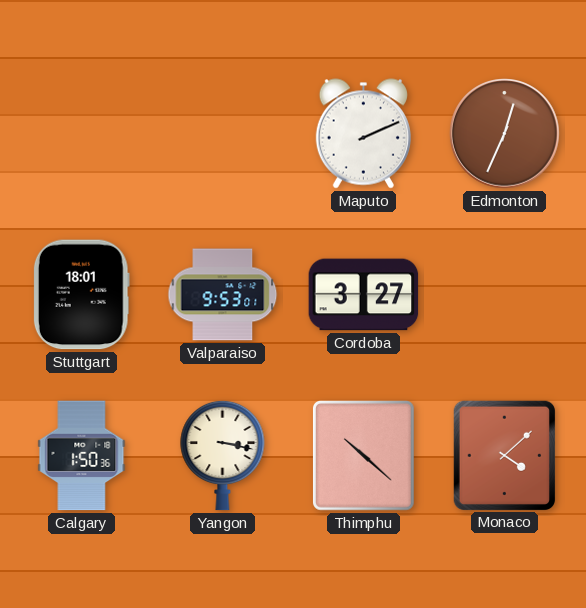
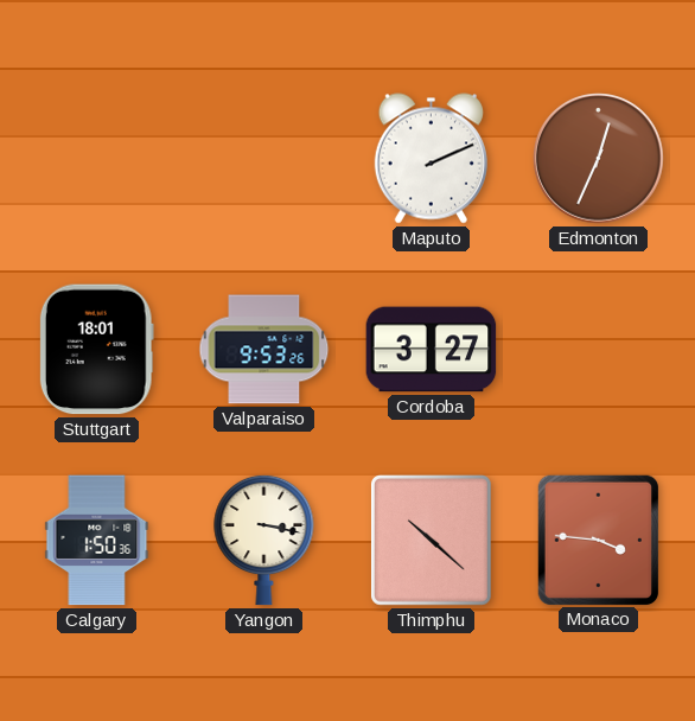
Valparaiso: 9:53:01 -> 9:53:26 (264, 350)
Monaco: 4:08 -> 3:46 (598, 540)
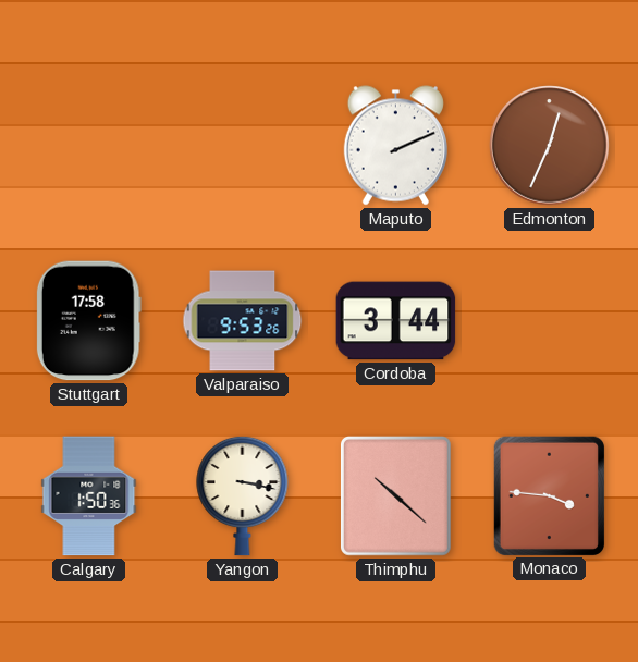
Stuttgart: 18:01 -> 17:58 (88, 321)
Cordoba: 3:27 -> 3:44 (396, 321)
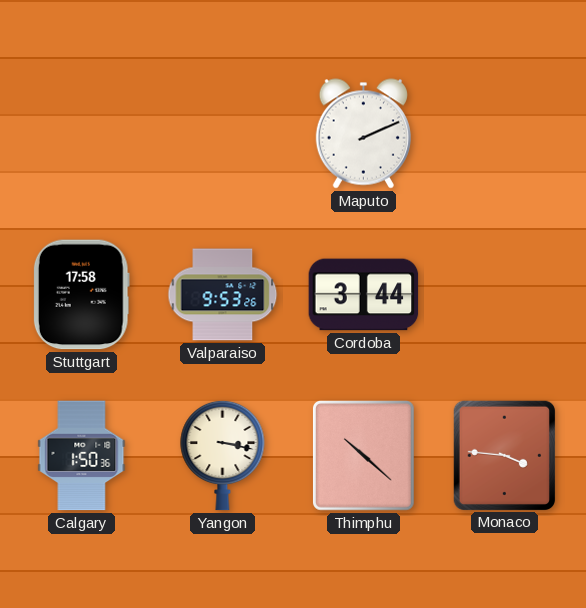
Edmonton: 12:34 -> none (550, 146)
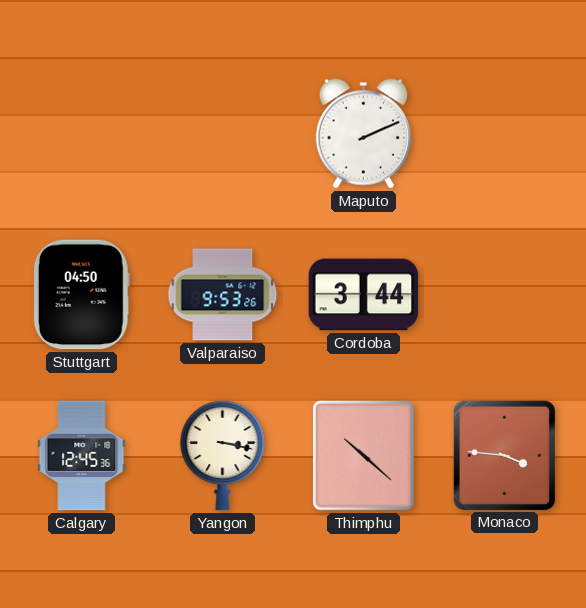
Stuttgart: 17:58 -> 04:50 (81, 295)
Calgary: 1:50 -> 12:45 (82, 456)
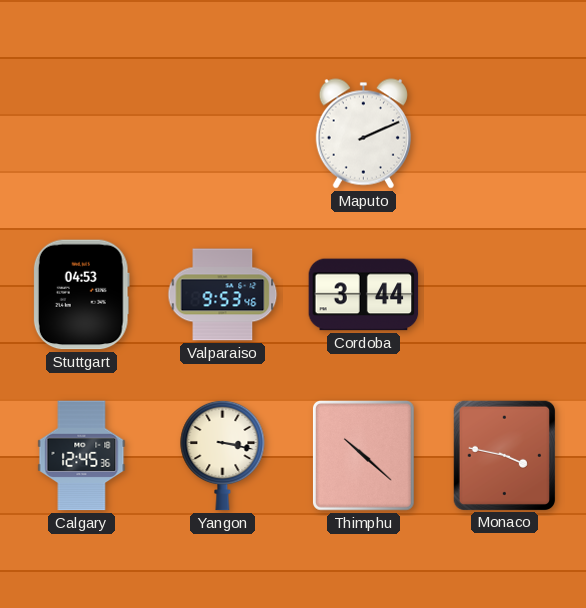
Stuttgart: 04:50 -> 04:53 (81, 295)
Valparaiso: 9:53:26 -> 9:53:46 (223, 295)
Monaco: 3:46 -> 3:47 (504, 455)
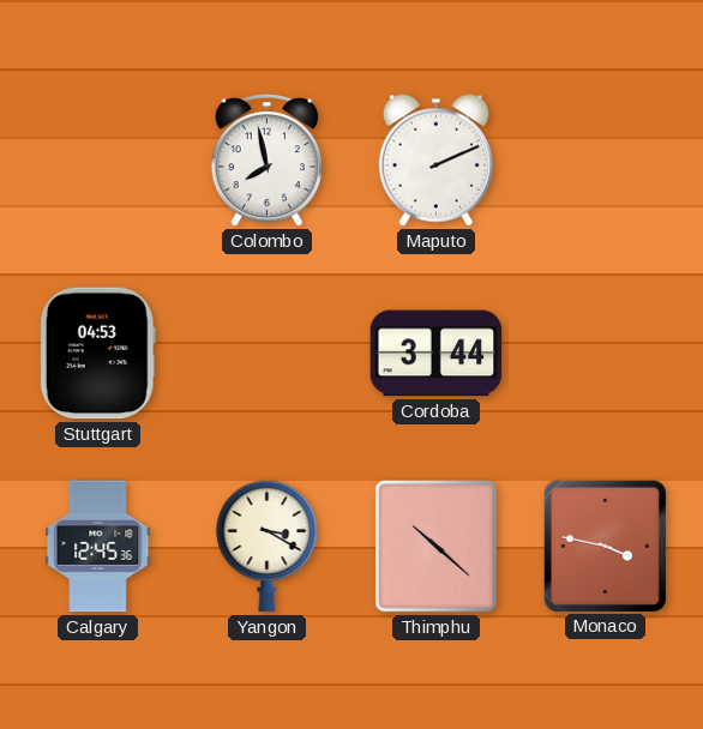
Colombo: none -> 7:58 (266, 161)
Valparaiso: 9:53 -> none (223, 295)
Yangon: 3:17 -> 3:20 (268, 546)
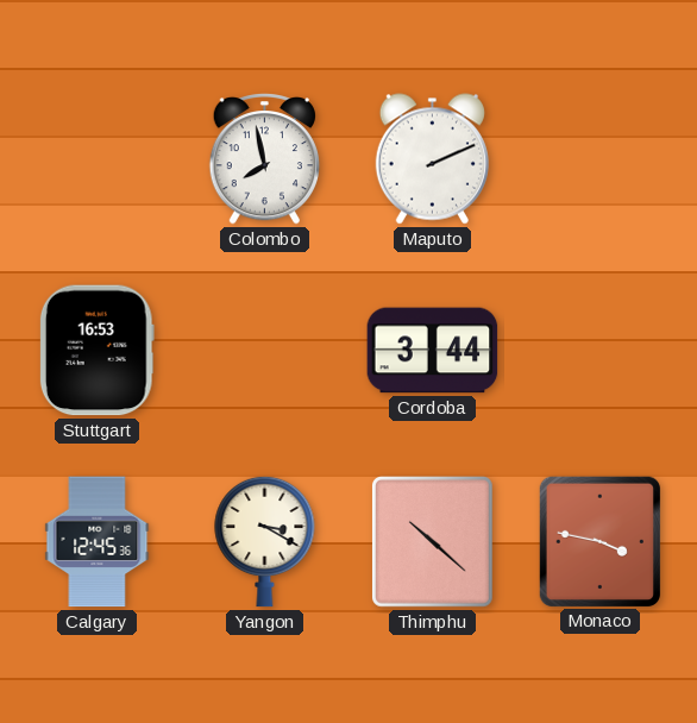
Stuttgart: 04:53 -> 16:53 (96, 351)
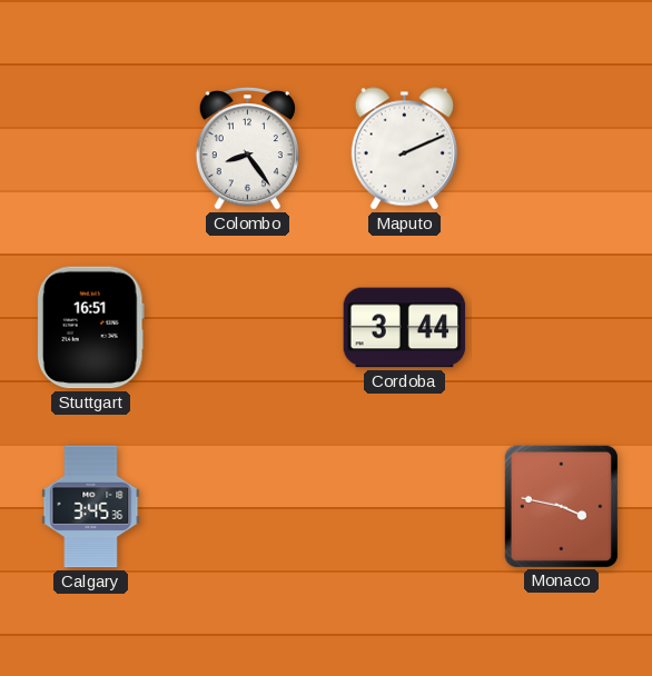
Colombo: 7:58 -> 8:24 (247, 149)
Stuttgart: 16:53 -> 16:51 (90, 328)
Calgary: 12:45 -> 3:45 (91, 507)
Yangon: 3:20 -> none (265, 541)
Thimphu: 10:22 -> none (432, 542)
